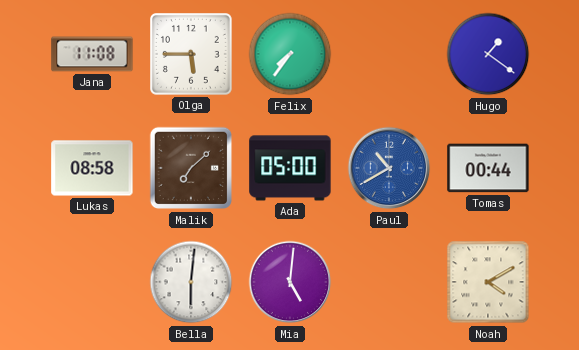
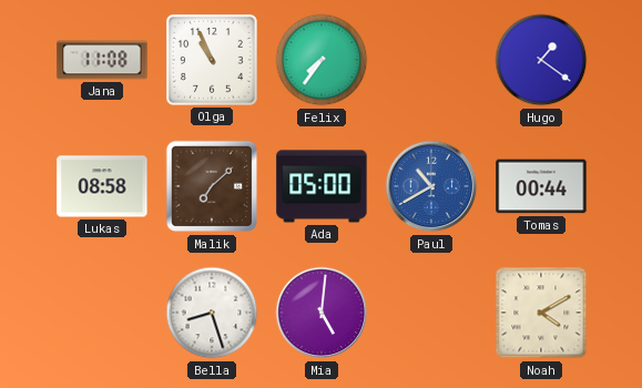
Olga: 5:45 -> 10:56 (213, 61)
Bella: 6:01 -> 8:27 (212, 313)
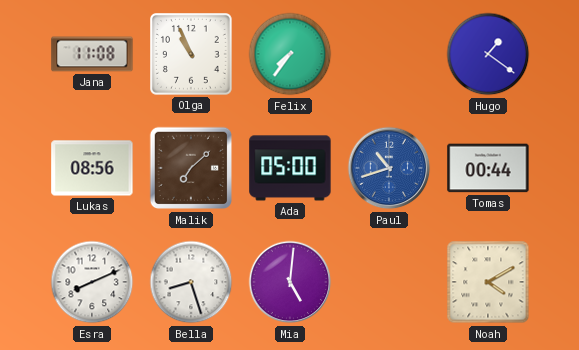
Lukas: 08:58 -> 08:56 (92, 168)
Paul: 10:40 -> 10:42 (389, 168)
Esra: none -> 8:11 (92, 282)
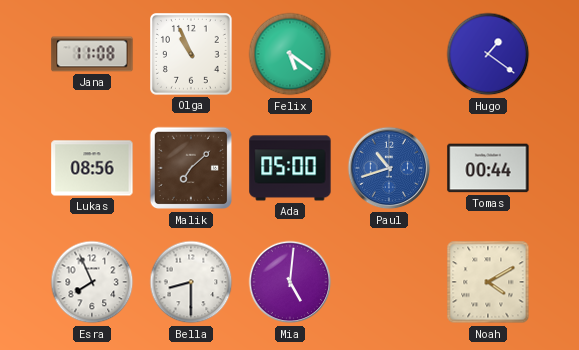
Felix: 7:36 -> 5:21 (290, 54)
Esra: 8:11 -> 7:56 (92, 282)
Bella: 8:27 -> 8:30 (191, 282)
